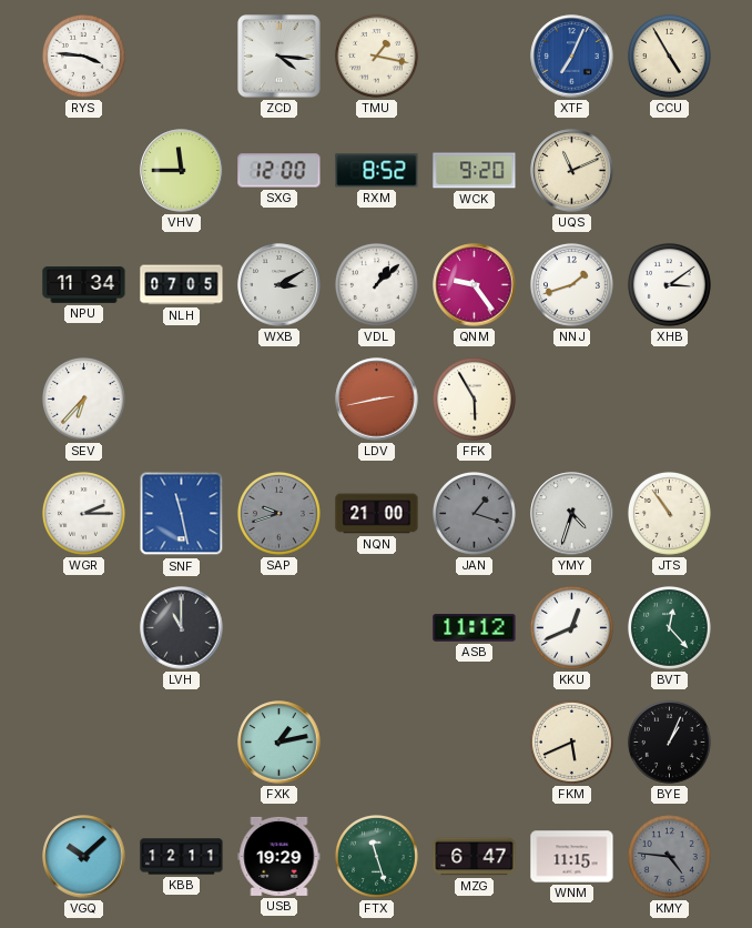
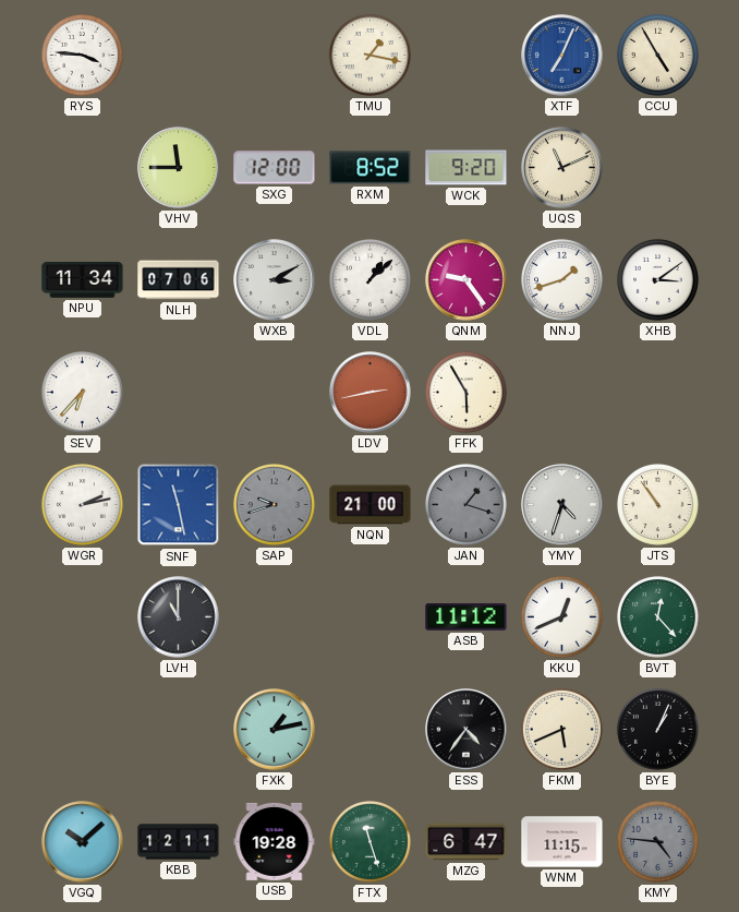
ZCD: 4:16 -> none (280, 57)
NLH: 07:05 -> 07:06 (179, 280)
WGR: 2:15 -> 2:13 (82, 504)
ESS: none -> 4:36 (467, 730)
USB: 19:29 -> 19:28 (275, 841)
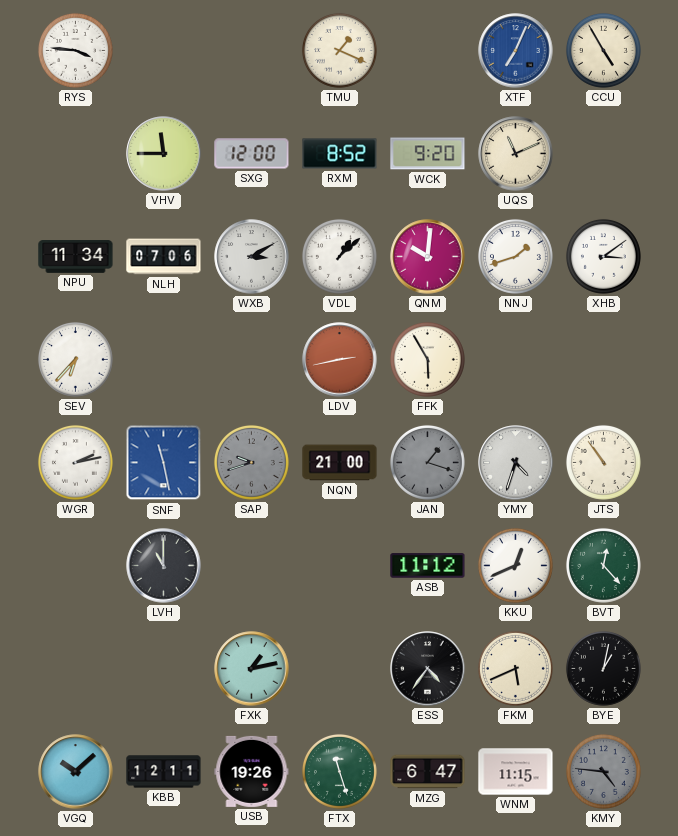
TMU: 1:17 -> 1:19 (339, 50)
QNM: 9:24 -> 10:01 (428, 257)
BYE: 1:04 -> 1:02 (603, 668)
USB: 19:28 -> 19:26 (252, 771)
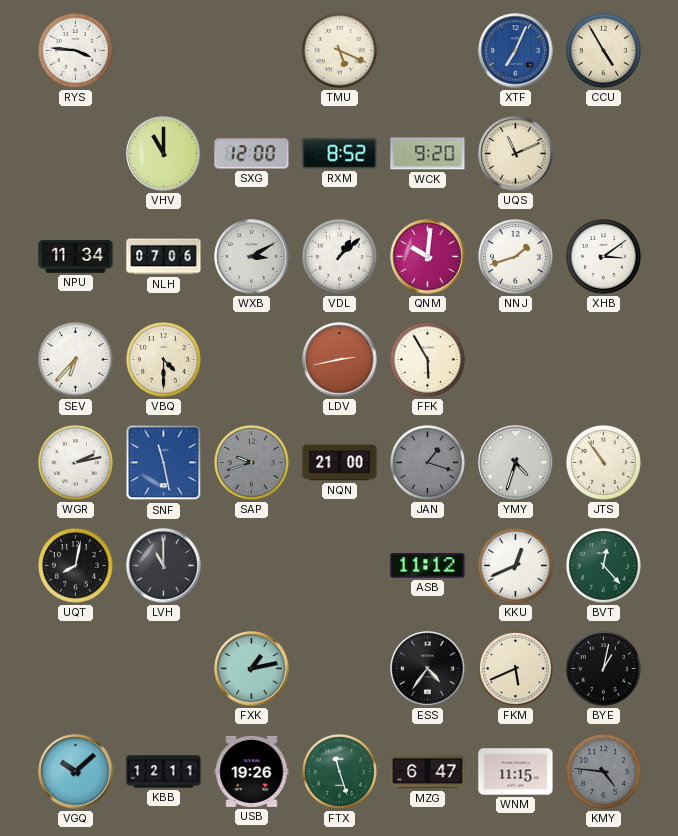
TMU: 1:19 -> 5:19 (339, 50)
VHV: 11:45 -> 11:00 (164, 154)
VBQ: none -> 4:30 (163, 359)
UQT: none -> 8:02 (75, 565)
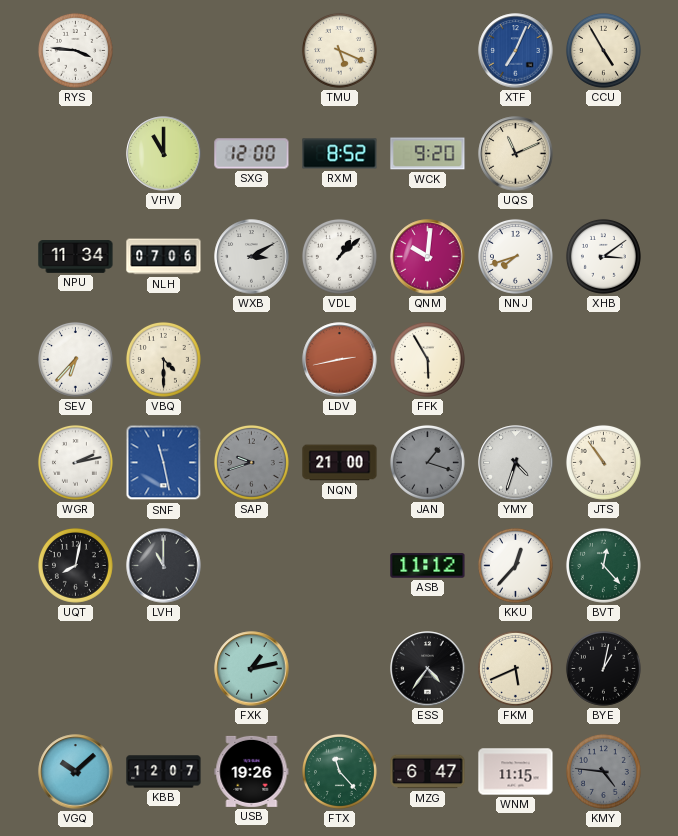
NNJ: 1:42 -> 7:42 (515, 256)
KKU: 12:41 -> 12:37 (515, 565)
KBB: 12:11 -> 12:07 (164, 772)
FTX: 11:27 -> 11:23 (339, 771)
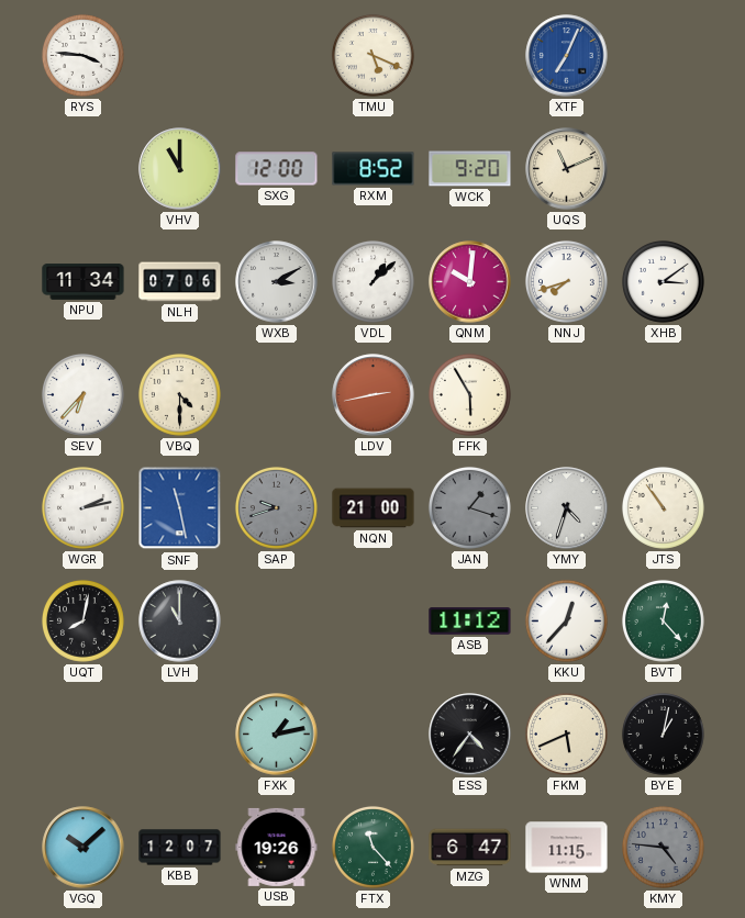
CCU: 4:55 -> none (603, 50)
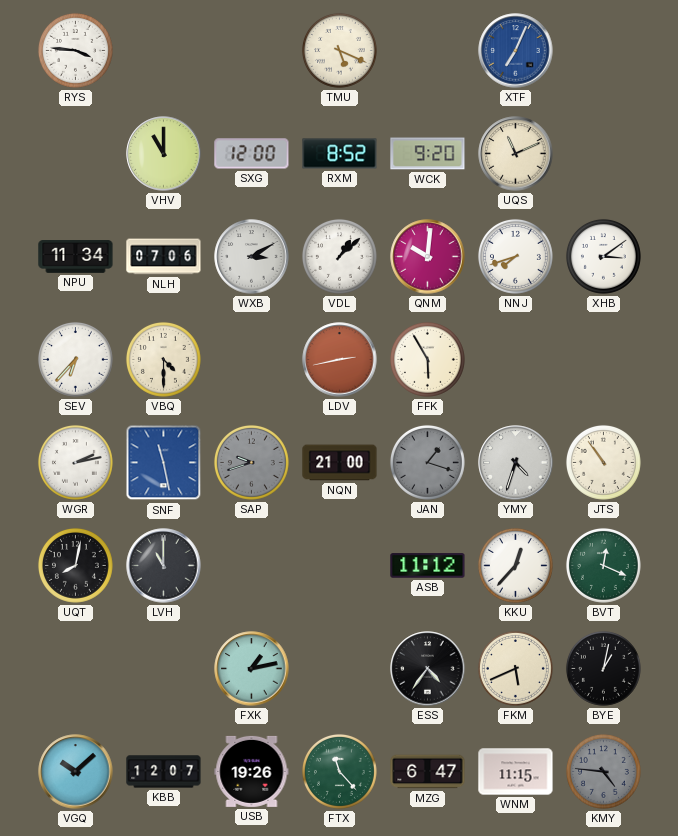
BVT: 12:23 -> 12:19 (603, 565)
